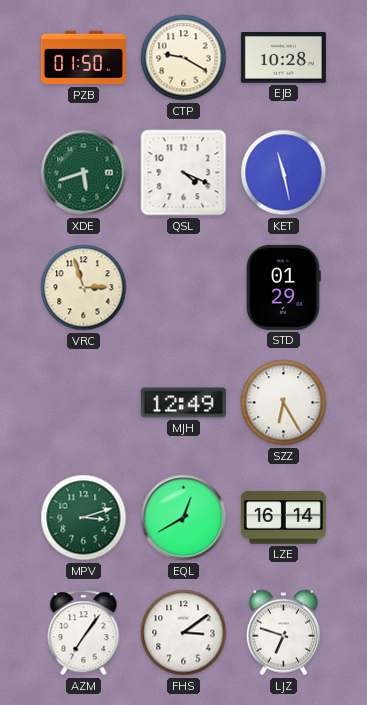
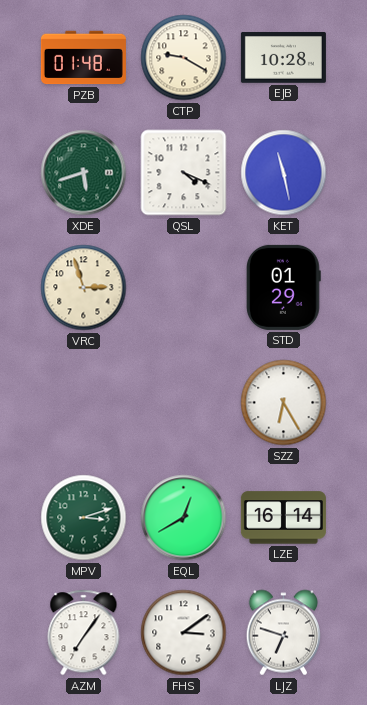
PZB: 01:50 -> 01:48 (83, 58)
MJH: 12:49 -> none (183, 403)
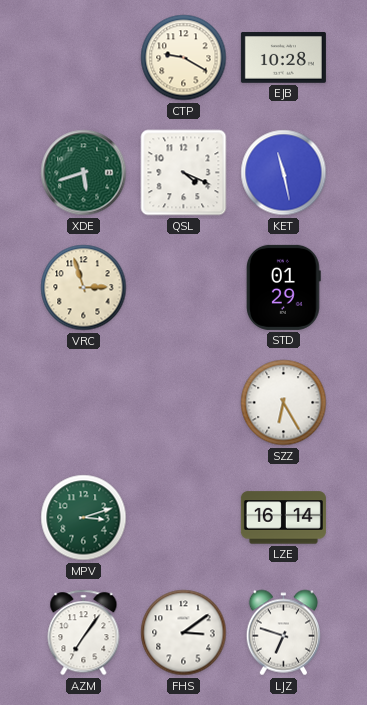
PZB: 01:48 -> none (83, 58)
EQL: 12:40 -> none (184, 518)
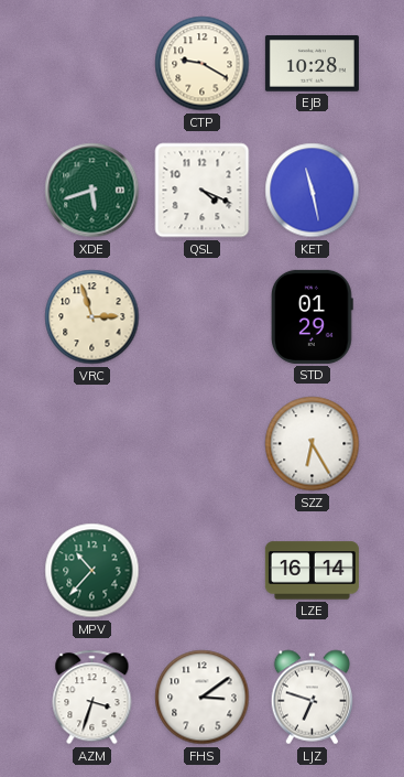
MPV: 3:12 -> 10:37 (92, 571)
AZM: 7:06 -> 3:33 (92, 698)
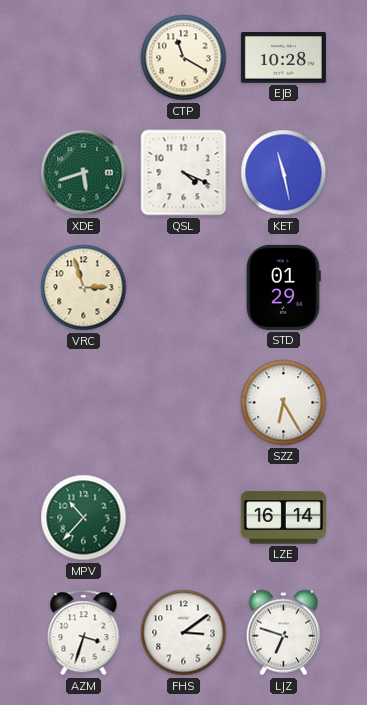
CTP: 9:20 -> 11:20 (184, 58)
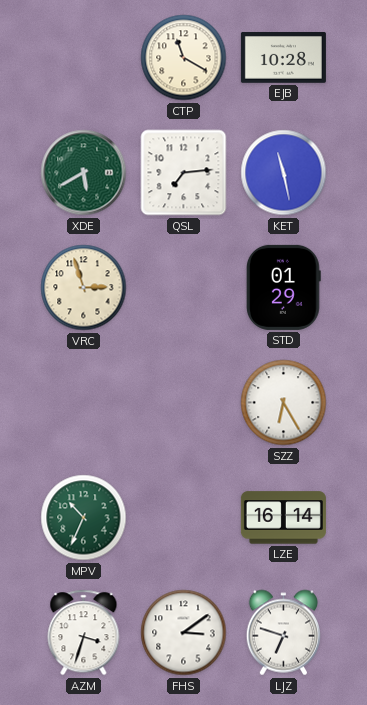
XDE: 5:42 -> 5:40 (84, 173)
QSL: 4:19 -> 7:14 (184, 173)
MPV: 10:37 -> 10:34 (84, 518)
